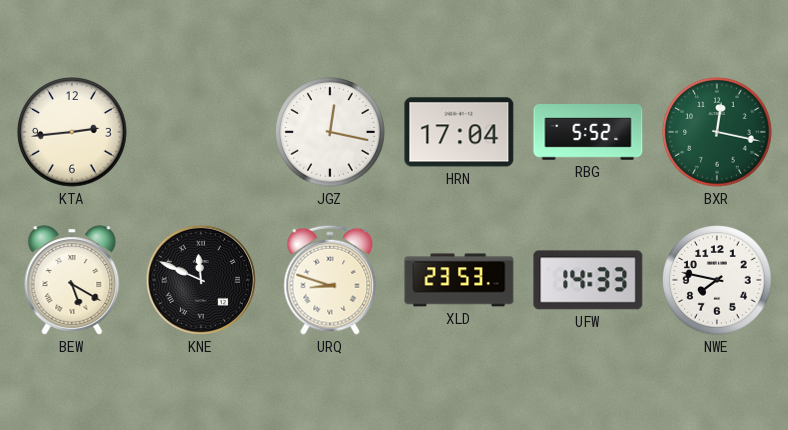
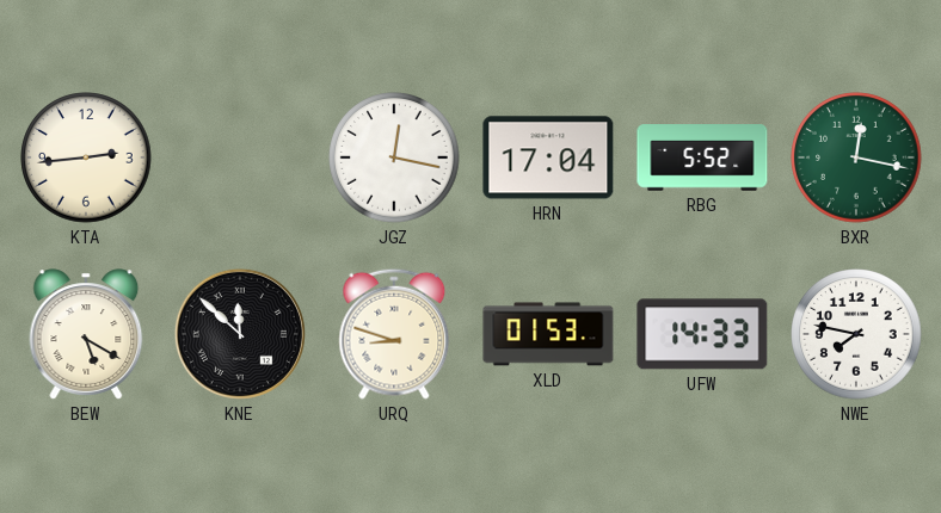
KNE: 11:49 -> 11:52 (240, 334)
XLD: 23:53 -> 01:53 (548, 334)
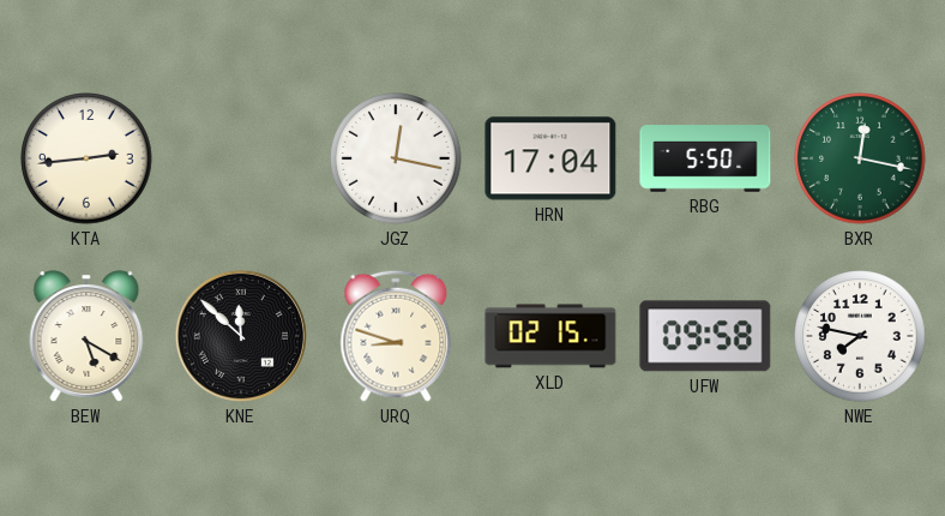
RBG: 5:52 -> 5:50 (705, 158)
XLD: 01:53 -> 02:15 (550, 336)
UFW: 14:33 -> 09:58 (705, 336)
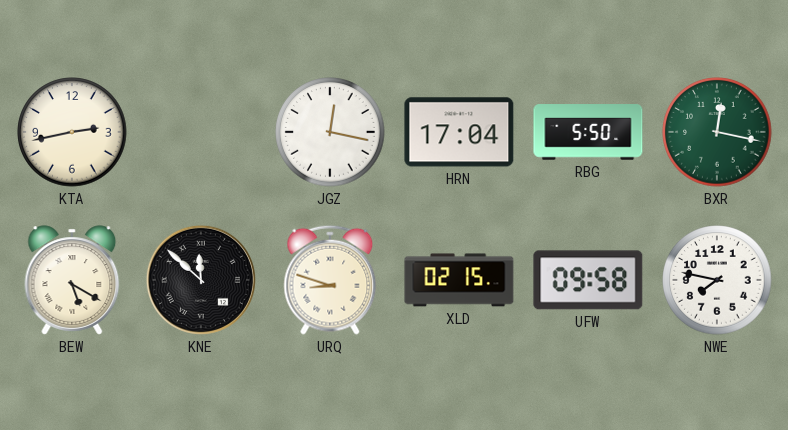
KTA: 2:44 -> 2:43 (72, 132)
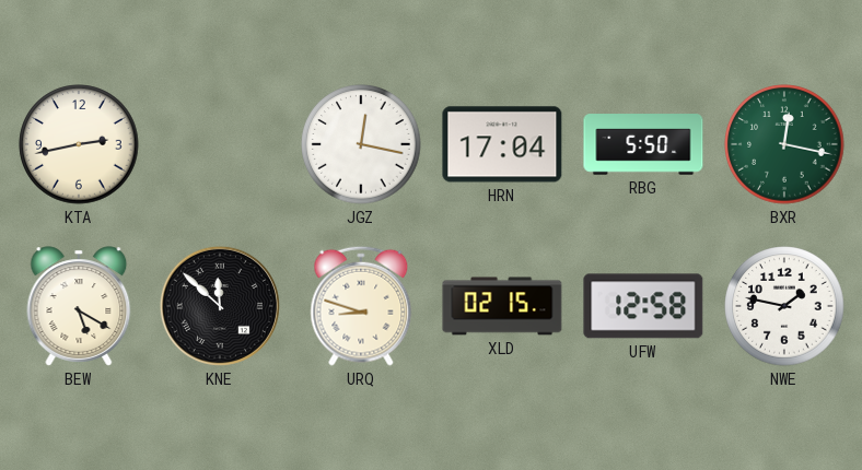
UFW: 09:58 -> 12:58 (643, 306)
NWE: 7:47 -> 1:47 (784, 306)
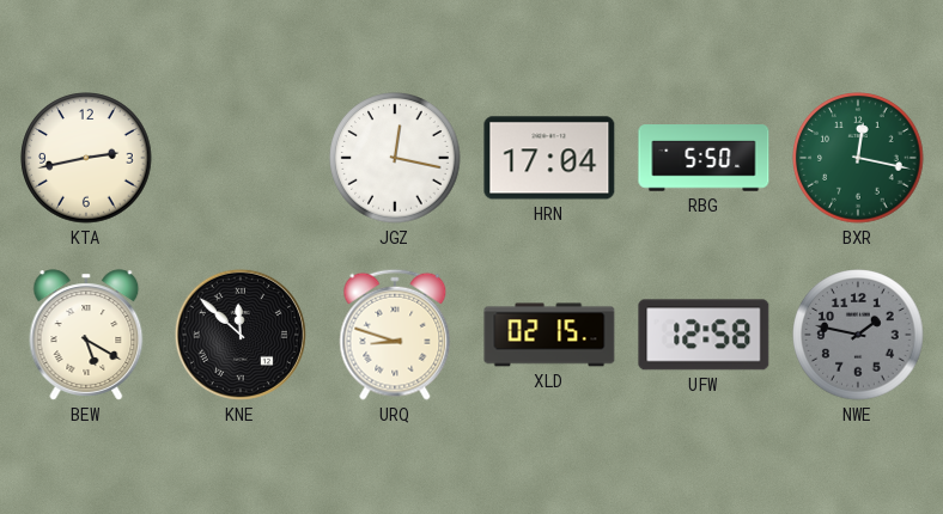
NWE dial: white -> grey (858, 335)
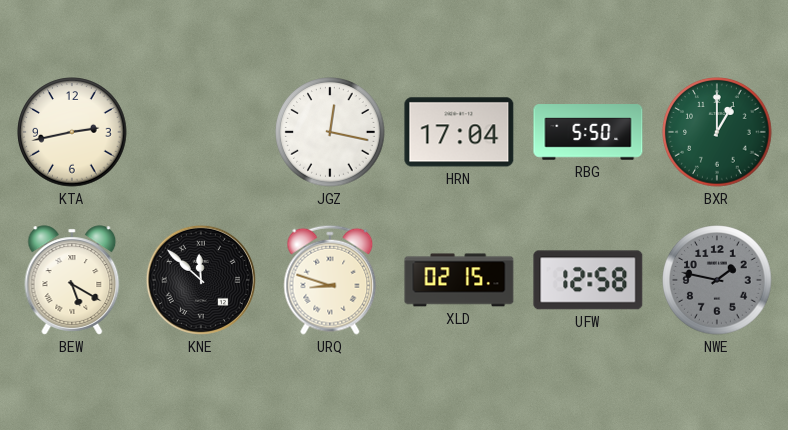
BXR: 12:17 -> 1:00 (717, 132)
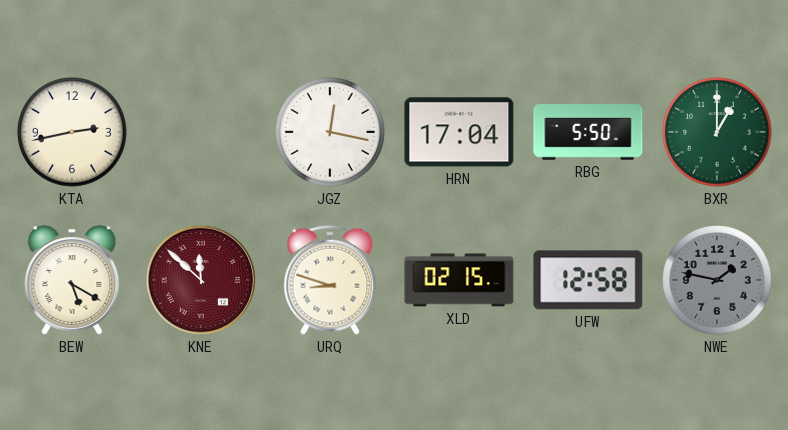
KNE dial: black -> burgundy (201, 280)
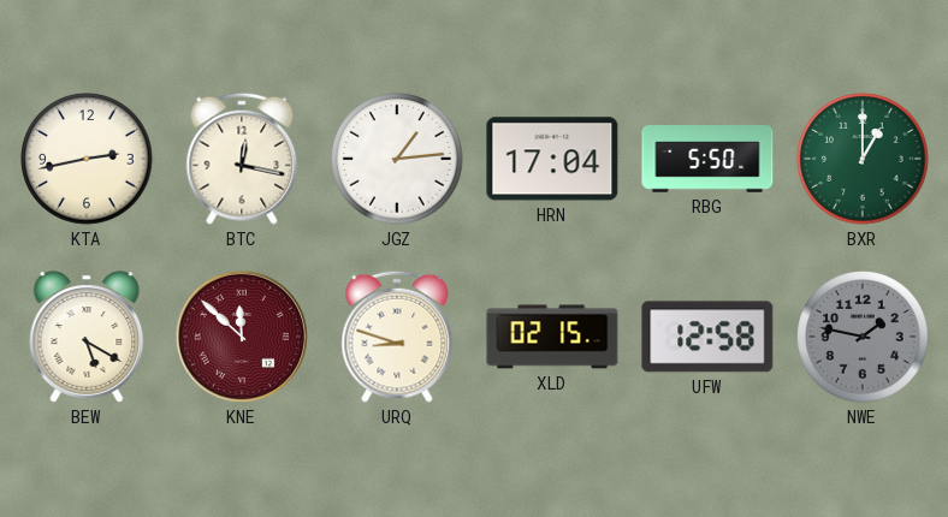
BTC: none -> 12:17 (242, 159)
JGZ: 12:17 -> 1:14 (397, 159)
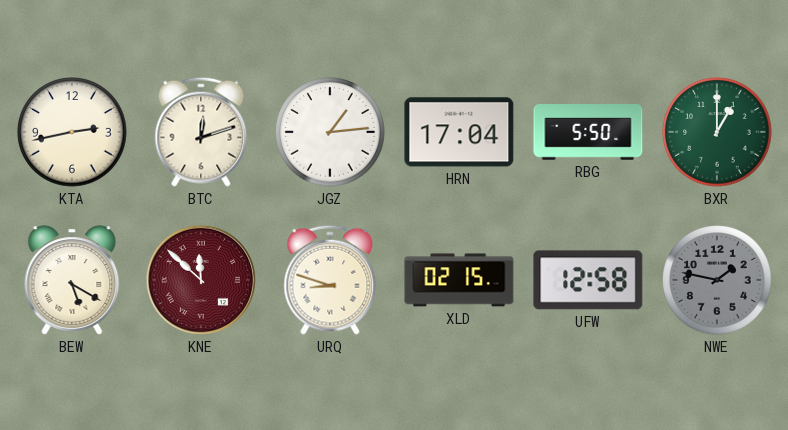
BTC: 12:17 -> 12:12 (201, 132)
